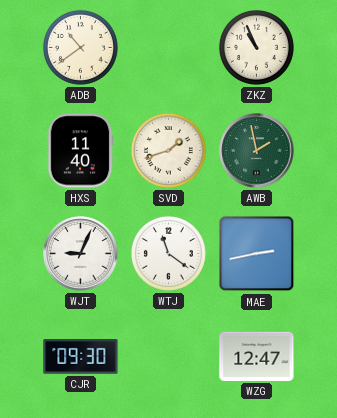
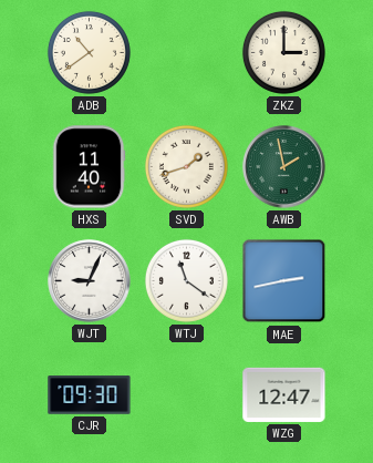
ZKZ: 10:56 -> 3:00 (283, 52)
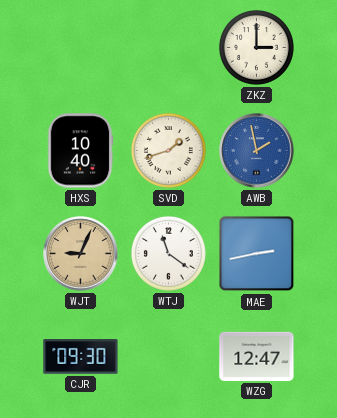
ADB: 10:39 -> none (89, 52)
HXS: 11:40 -> 10:40 (80, 151)
AWB dial: green -> blue (257, 151)
WJT dial: white -> champagne (81, 254)
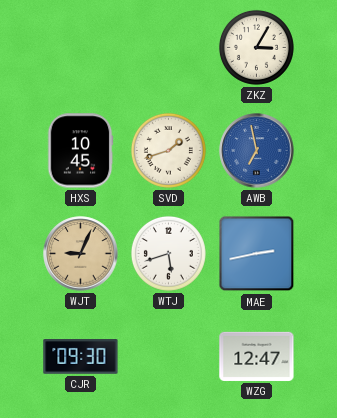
ZKZ: 3:00 -> 3:05 (256, 47)
HXS: 10:40 -> 10:45 (80, 151)
AWB: 1:58 -> 6:58 (257, 151)
WTJ: 11:21 -> 5:42 (168, 253)
